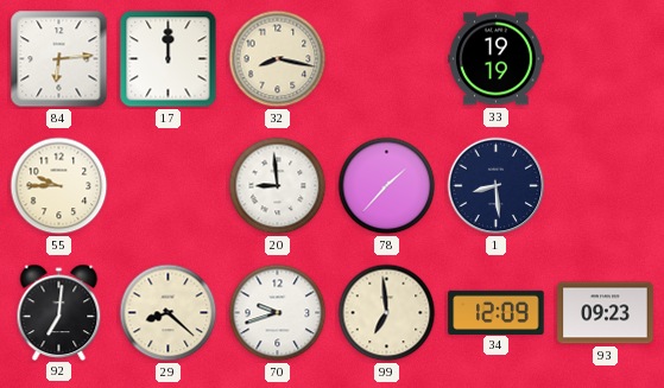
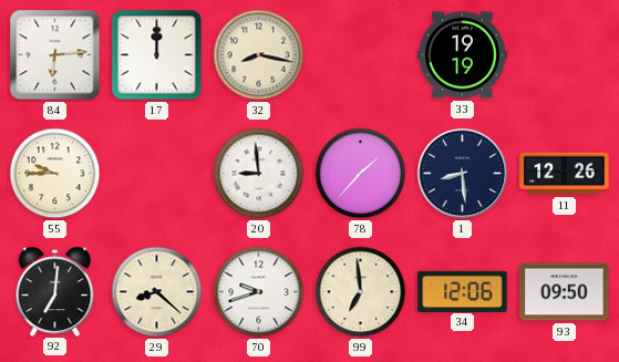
11: none -> 12:26 (565, 174)
34: 12:09 -> 12:06 (463, 291)
93: 09:23 -> 09:50 (565, 292)
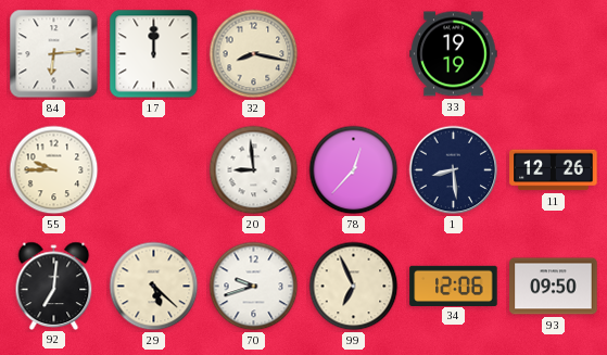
78: 1:37 -> 12:37 (354, 170)
29: 8:22 -> 5:22 (154, 287)
99: 6:59 -> 6:56 (354, 287)
